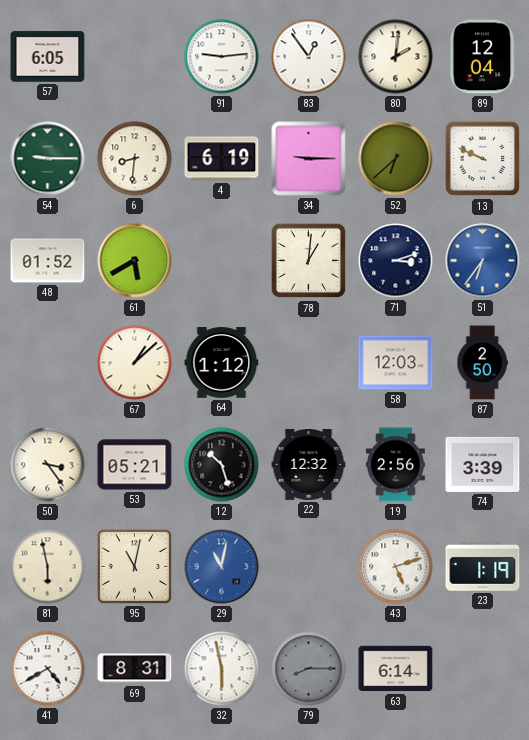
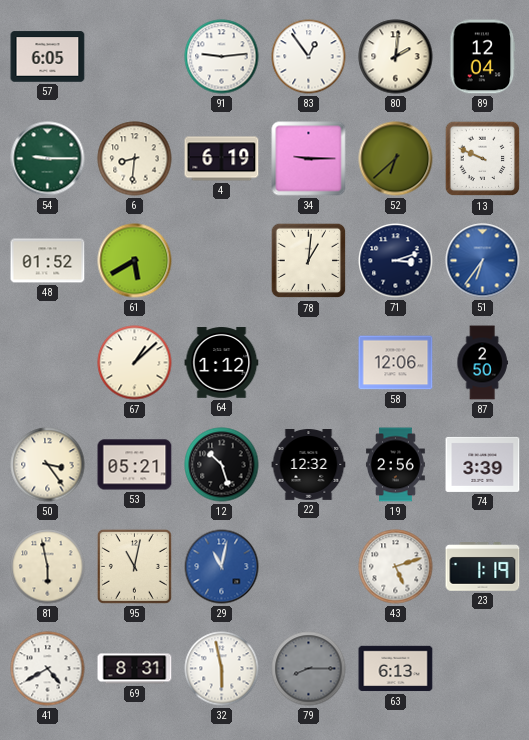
58: 12:03 -> 12:06 (396, 363)
63: 6:14 -> 6:13 (396, 669)
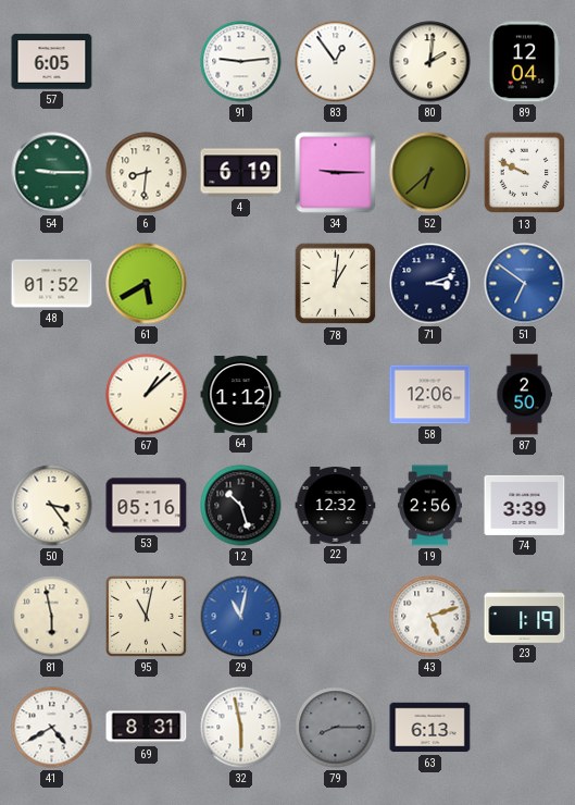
51: 6:36 -> 6:51 (525, 284)
53: 05:21 -> 05:16 (147, 506)
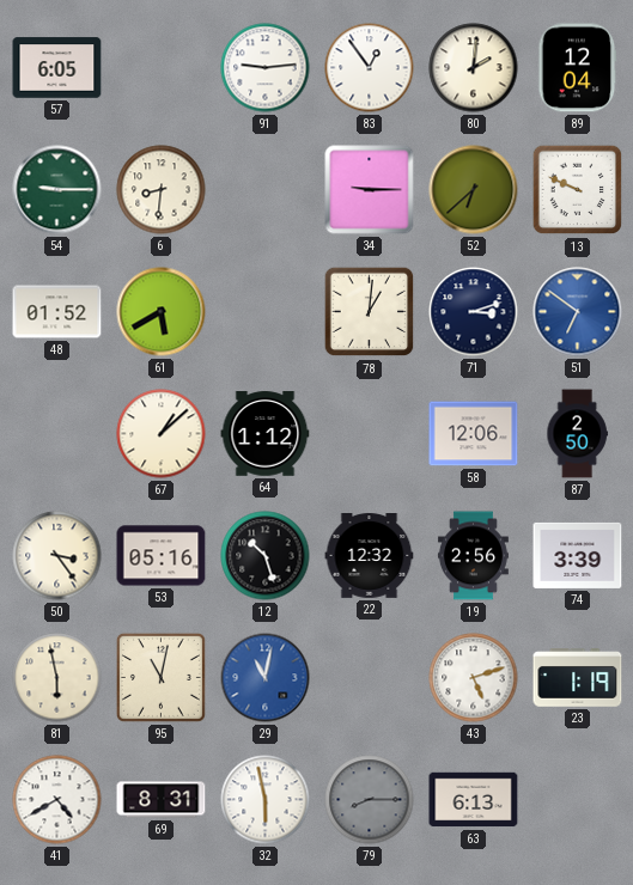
4: 6:19 -> none (241, 173)
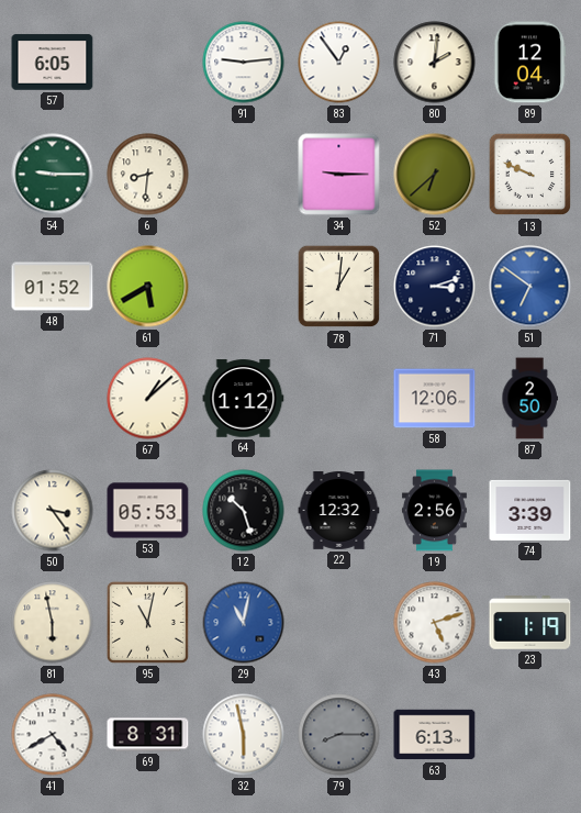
53: 05:16 -> 05:53 (148, 511)
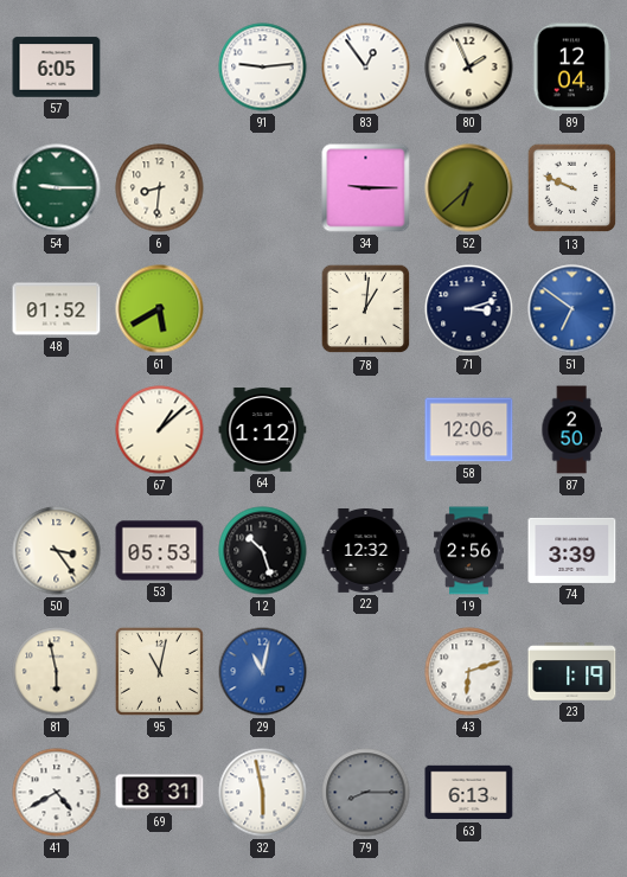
80: 2:01 -> 1:56 (469, 68)
43: 5:12 -> 6:12 (469, 672)
